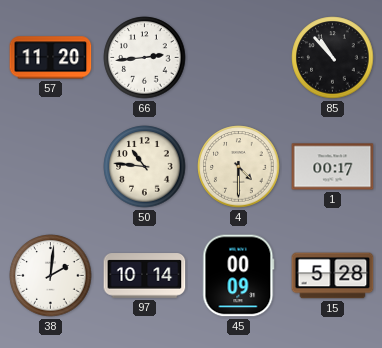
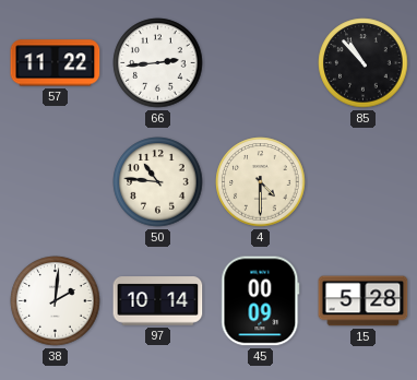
57: 11:20 -> 11:22 (56, 63)
1: 00:17 -> none (333, 167)
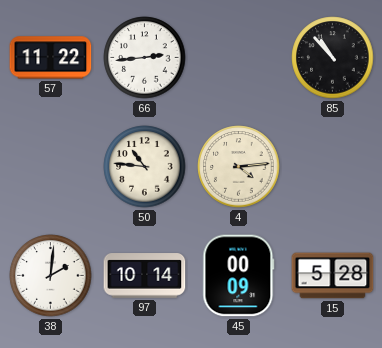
4: 4:30 -> 4:14 (239, 167)
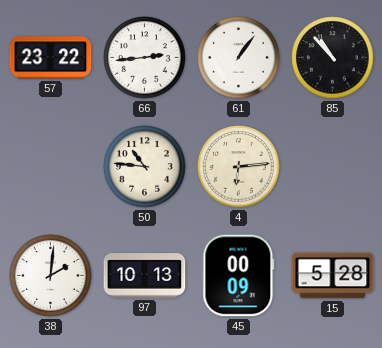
57: 11:22 -> 23:22 (51, 58)
61: none -> 1:06 (239, 58)
4: 4:14 -> 6:14 (239, 167)
97: 10:14 -> 10:13 (145, 276)
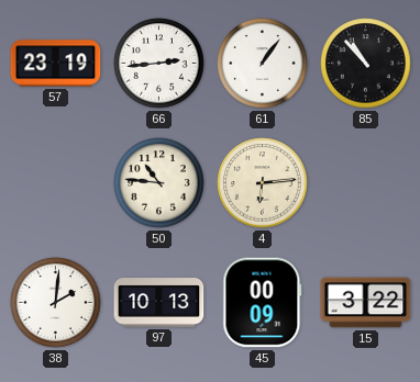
57: 23:22 -> 23:19 (56, 64)
15: 5:28 -> 3:22 (366, 303)
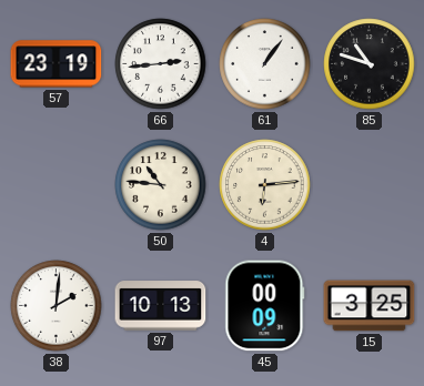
85: 10:53 -> 10:48 (370, 64)
15: 3:22 -> 3:25 (370, 306)
